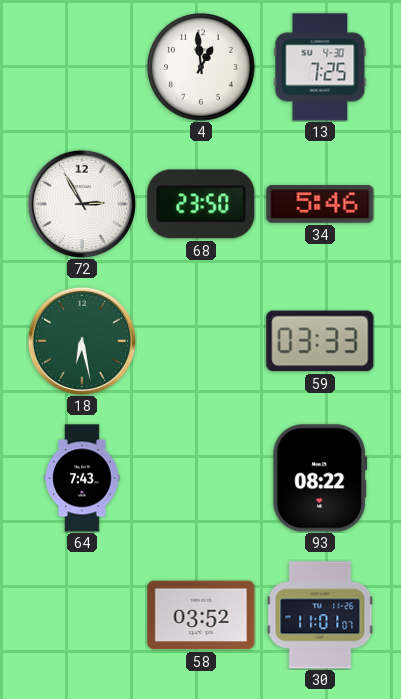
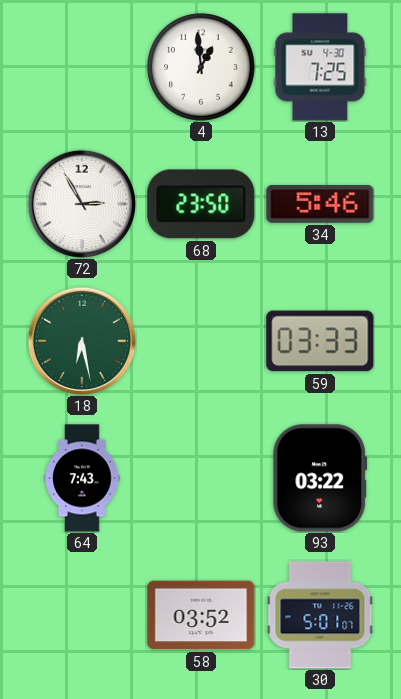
93: 08:22 -> 03:22 (320, 478)
30: 11:01 -> 5:01 (320, 615)
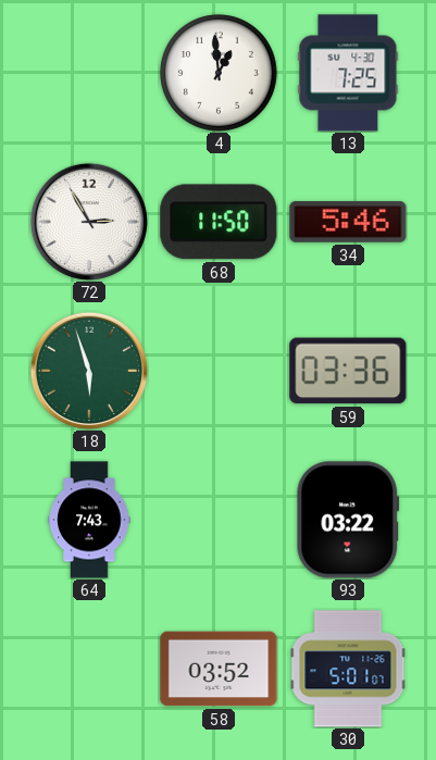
68: 23:50 -> 11:50 (219, 222)
18: 6:28 -> 5:57 (88, 370)
59: 03:33 -> 03:36 (348, 371)
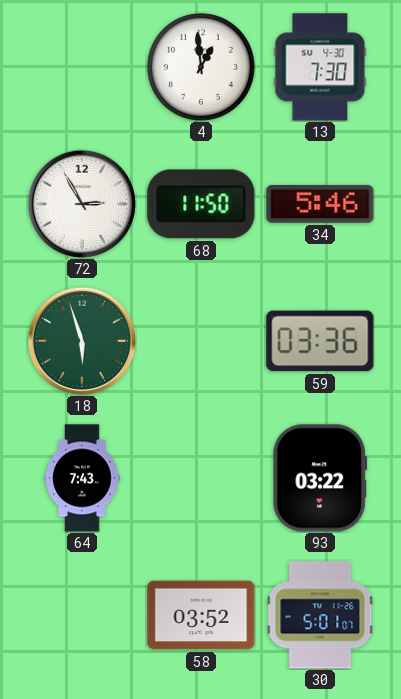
13: 7:25 -> 7:30 (320, 67)
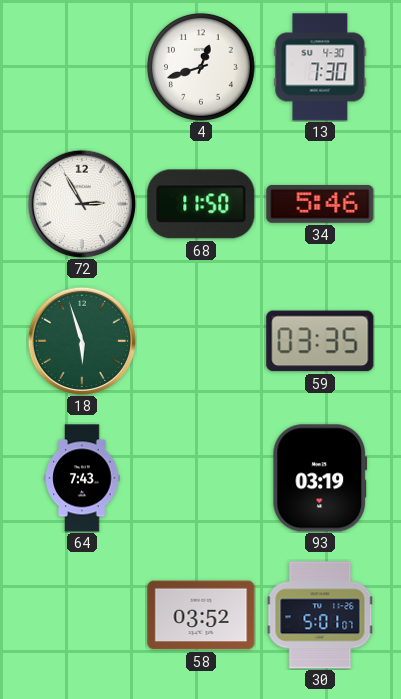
4: 12:59 -> 12:42 (201, 67)
59: 03:36 -> 03:35 (320, 341)
93: 03:22 -> 03:19 (320, 478)
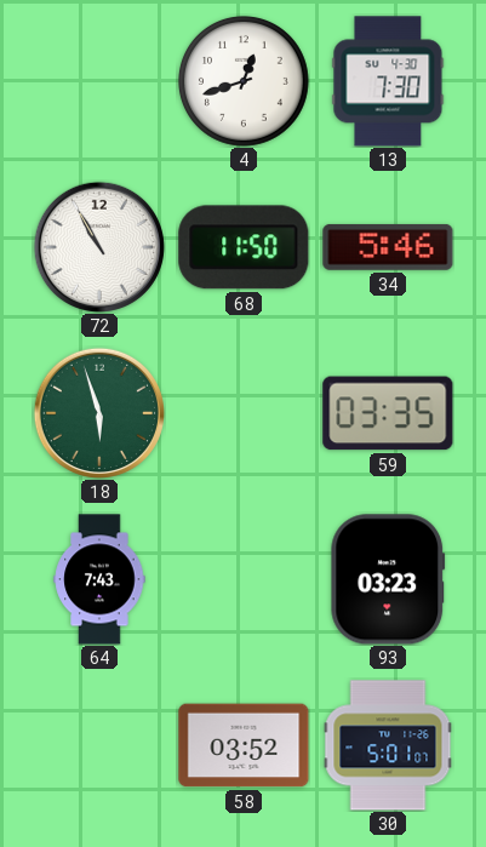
72: 2:55 -> 10:55 (98, 246)
93: 03:19 -> 03:23 (388, 579)
